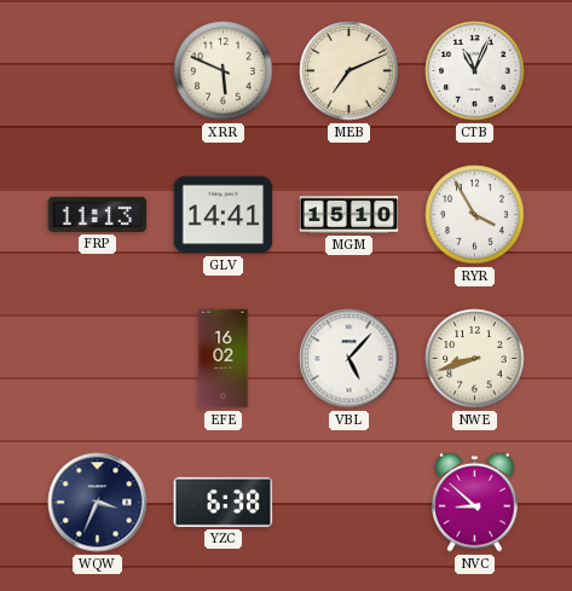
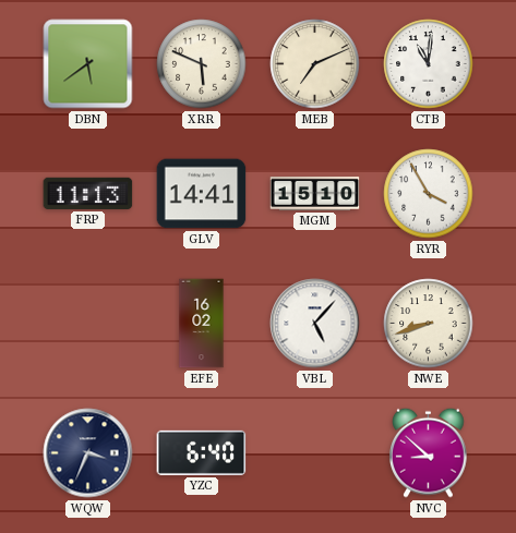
DBN: none -> 5:39 (88, 64)
CTB: 11:04 -> 11:01 (429, 64)
YZC: 6:38 -> 6:40 (202, 452)
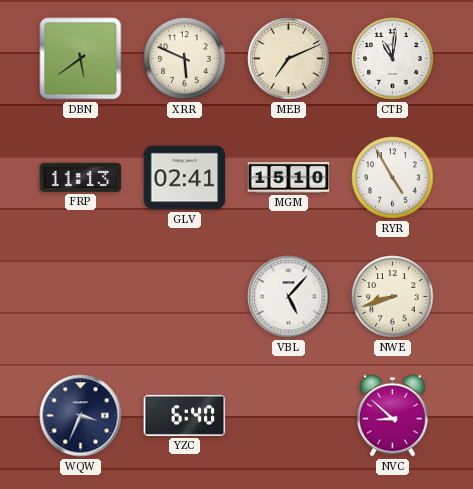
GLV: 14:41 -> 02:41 (185, 178)
RYR: 3:55 -> 4:55 (393, 178)
EFE: 16:02 -> none (202, 324)
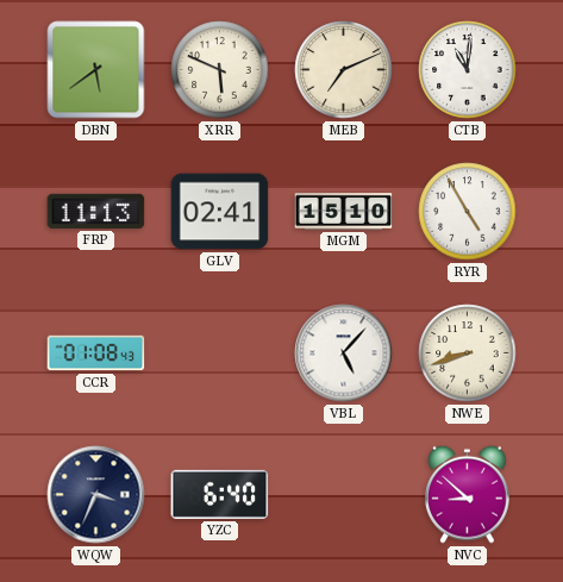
CCR: none -> 01:08 (96, 353)
